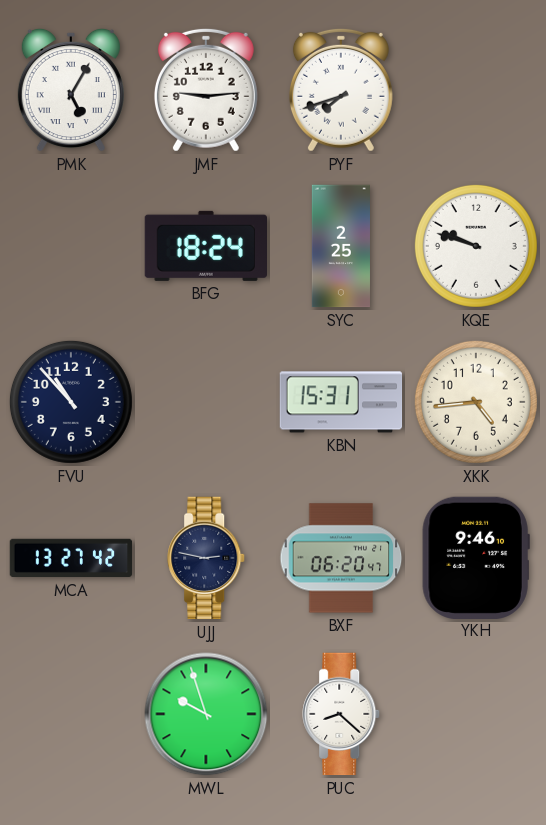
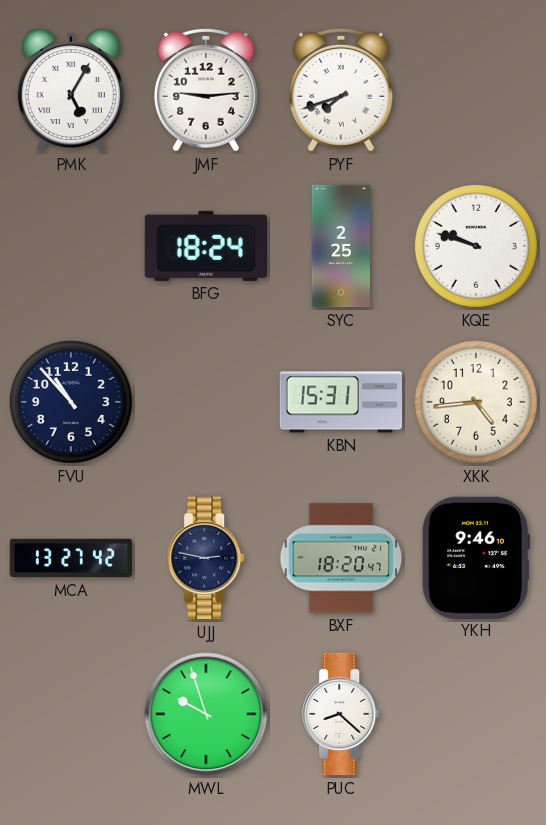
BXF: 06:20 -> 18:20 (341, 558)
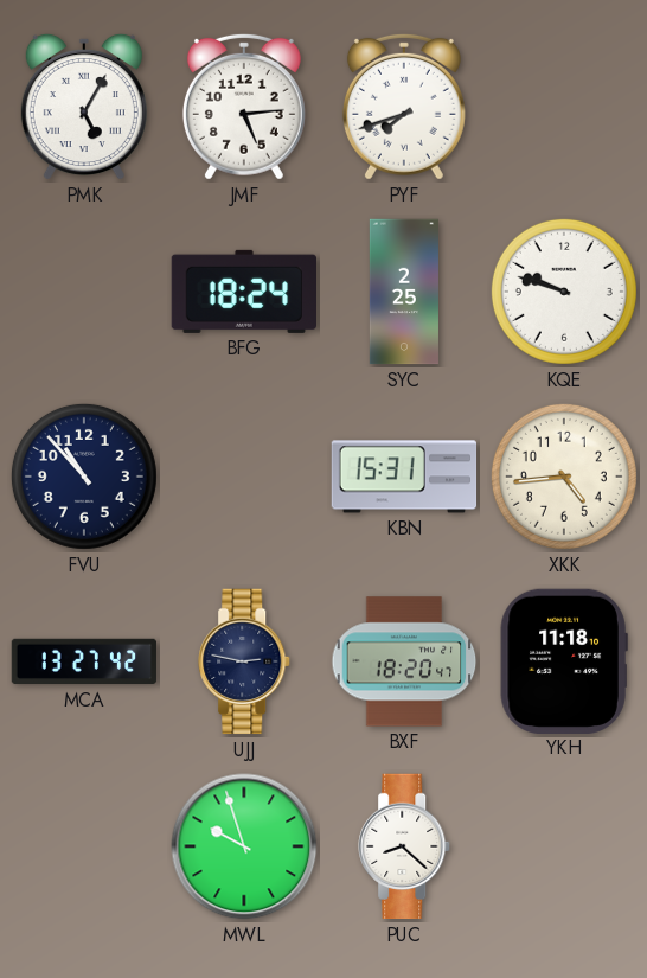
JMF: 9:14 -> 5:14 (244, 107)
YKH: 9:46 -> 11:18 (564, 660)
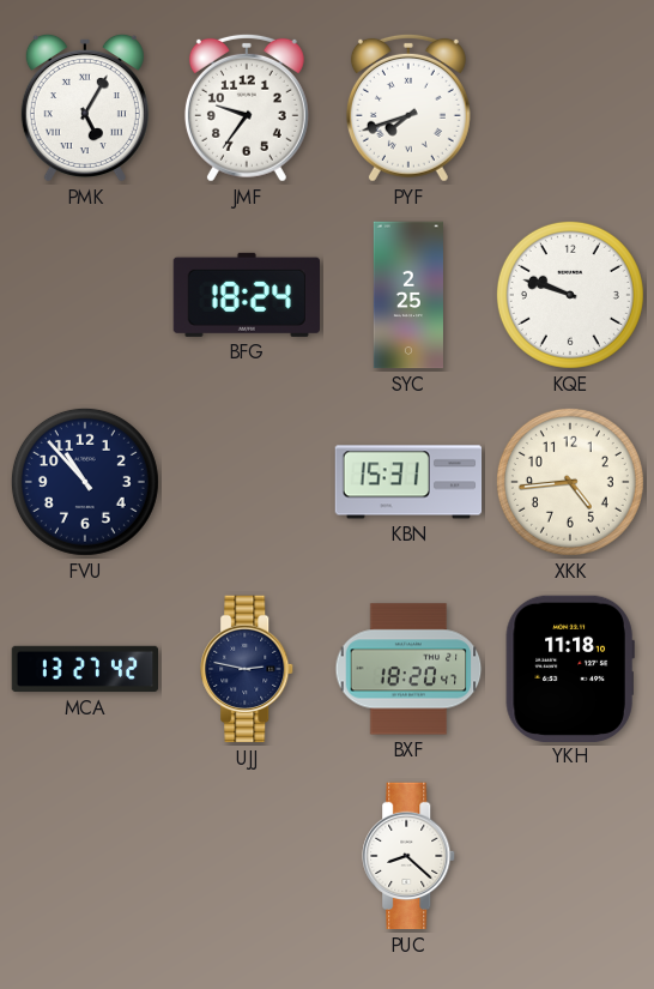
JMF: 5:14 -> 9:36 (247, 108)
MWL: 9:57 -> none (244, 846)
